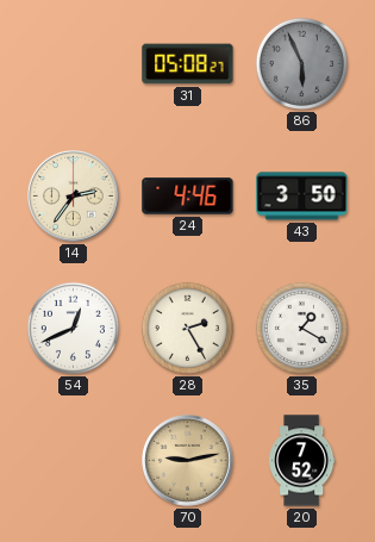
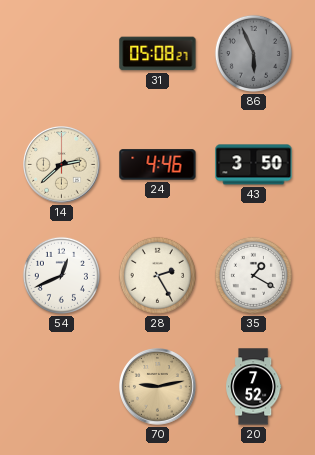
14: 2:36 -> 2:38 (62, 165)
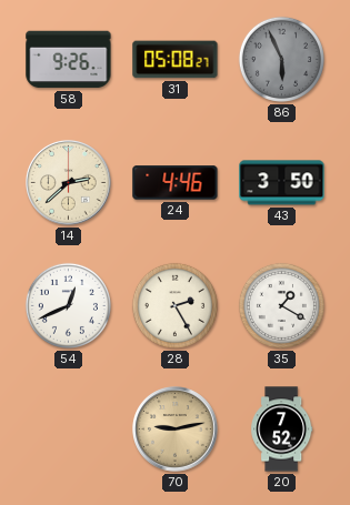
58: none -> 9:26 (69, 60)
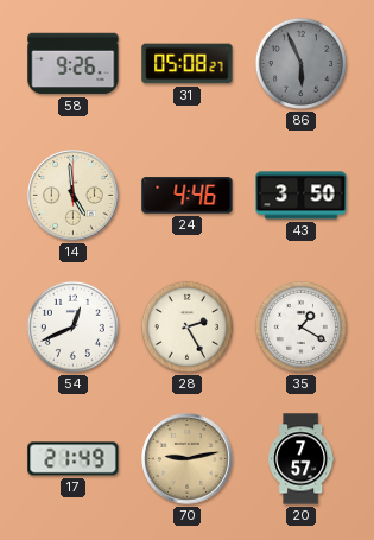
14: 2:38 -> 4:59 (74, 196)
17: none -> 21:49 (74, 459)
20: 7:52 -> 7:57 (302, 459)
